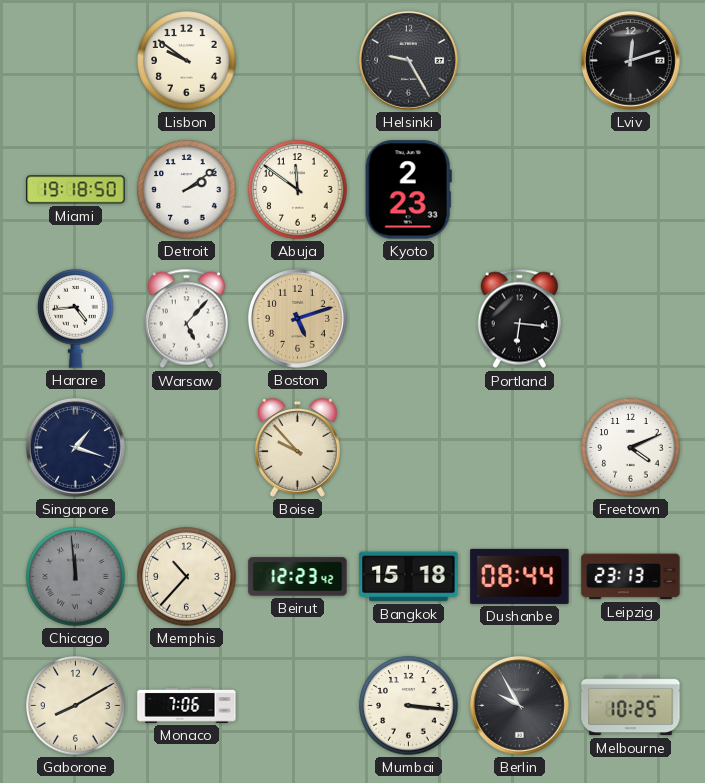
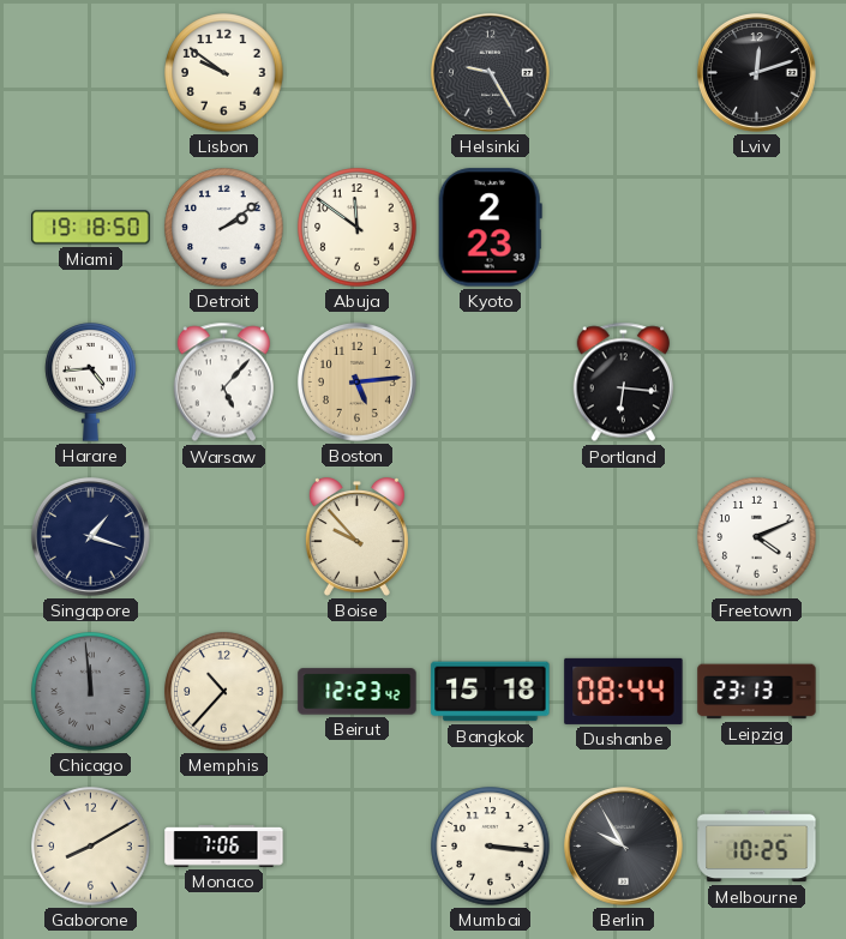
Boston: 5:12 -> 5:14 (356, 381)
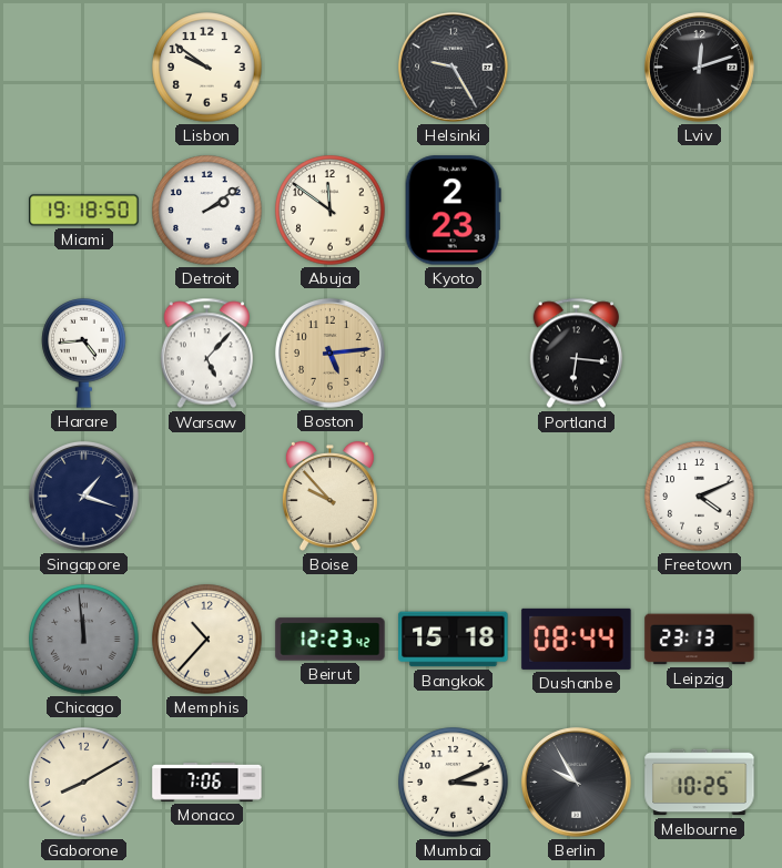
Mumbai: 3:16 -> 3:11 (454, 783)
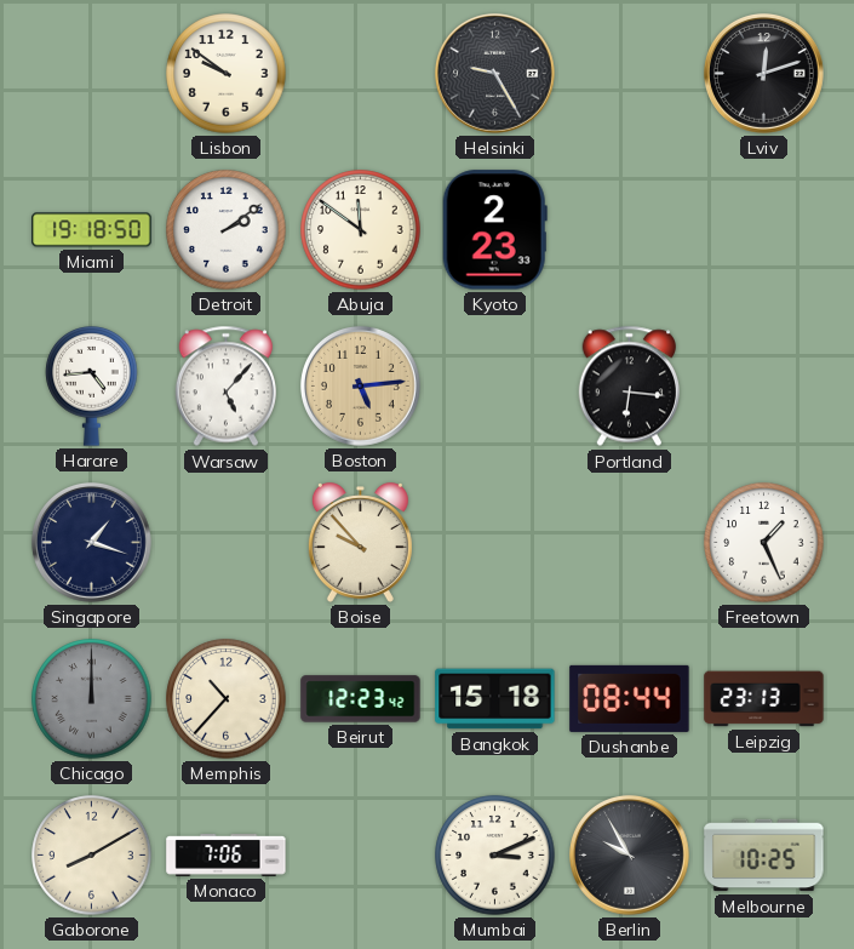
Freetown: 4:11 -> 1:26 (764, 543)
Chicago: 11:59 -> 12:00 (92, 699)
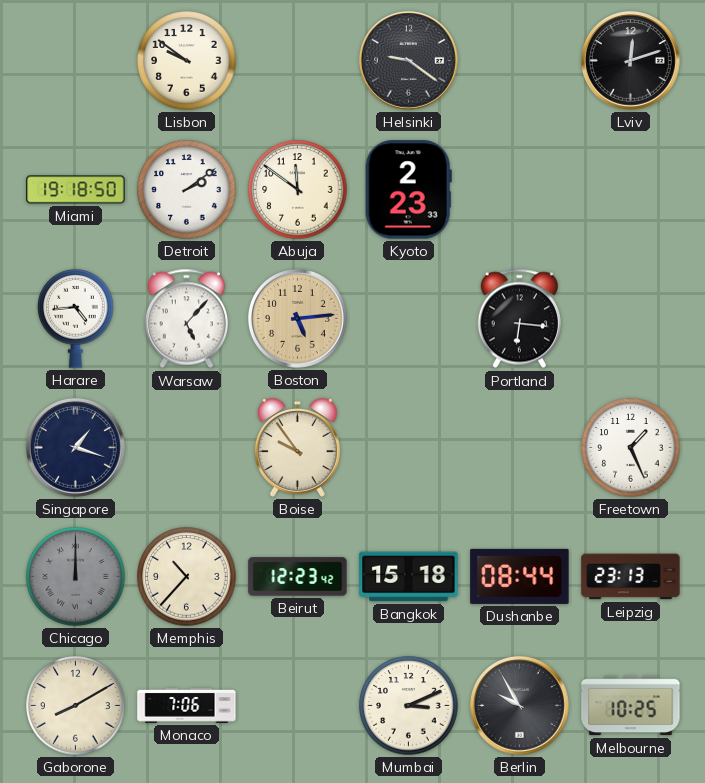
Helsinki: 9:25 -> 9:21 (408, 60)
Boise: 9:53 -> 9:54 (297, 448)
